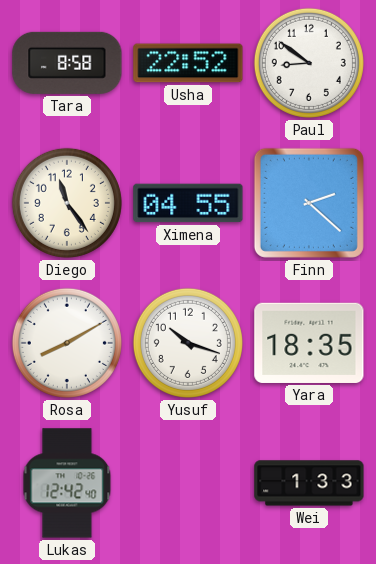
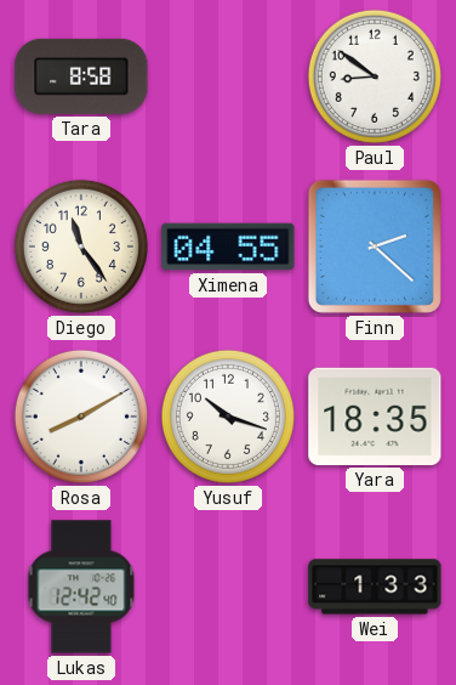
Usha: 22:52 -> none (188, 63)
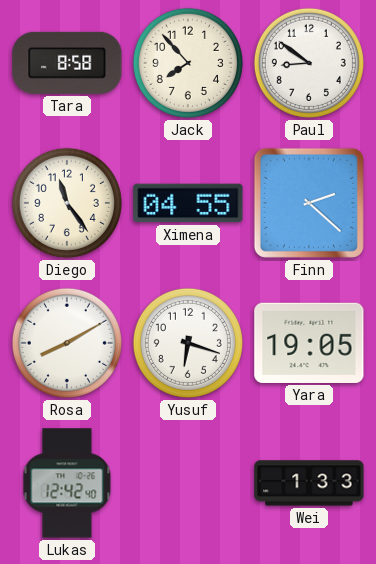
Jack: none -> 7:53 (188, 63)
Yusuf: 10:18 -> 6:18 (188, 343)
Yara: 18:35 -> 19:05 (309, 343)
